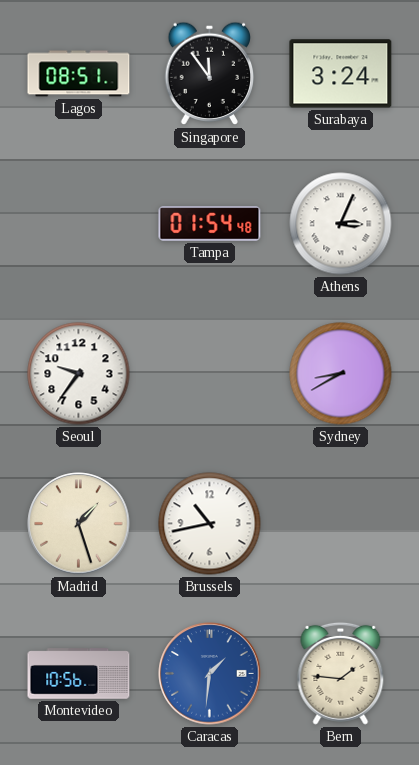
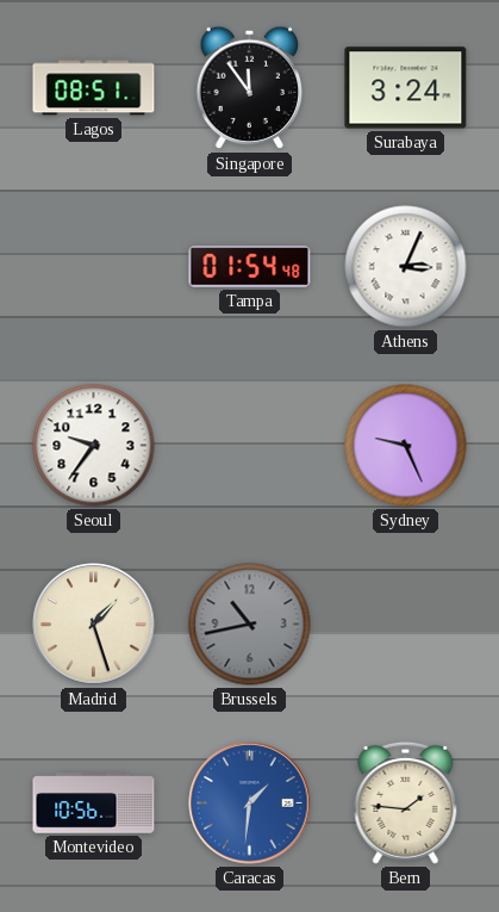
Sydney: 8:40 -> 9:26 (406, 446)
Brussels dial: white -> grey (250, 625)
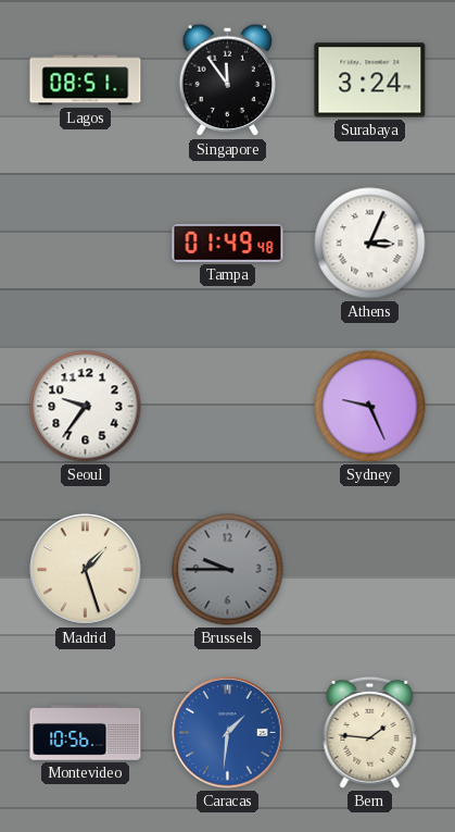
Tampa: 01:54 -> 01:49 (228, 244)
Brussels: 10:43 -> 9:45 (228, 570)
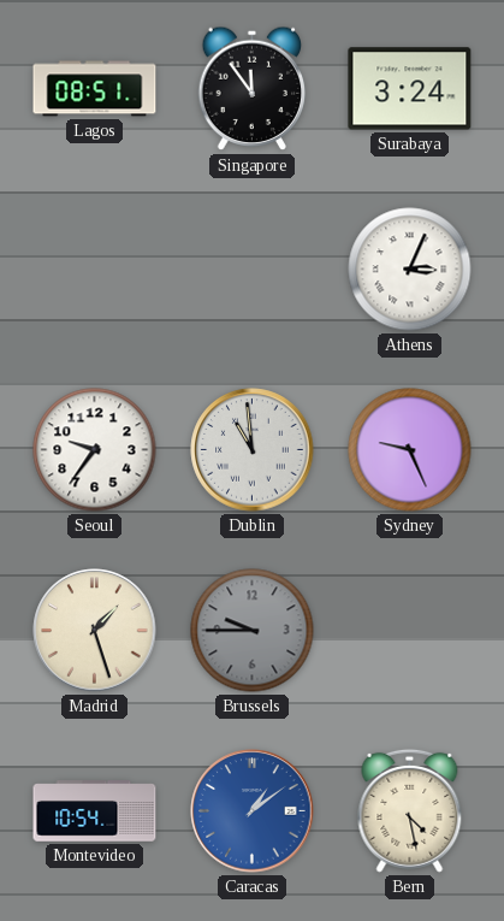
Tampa: 01:49 -> none (228, 244)
Dublin: none -> 10:59 (253, 450)
Montevideo: 10:56 -> 10:54 (95, 811)
Caracas: 1:31 -> 1:09 (253, 811)
Bern: 1:46 -> 4:28 (410, 810)
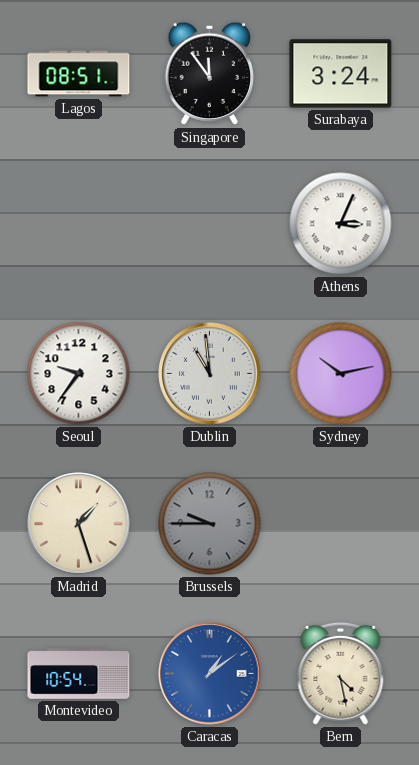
Sydney: 9:26 -> 10:13 (341, 374)
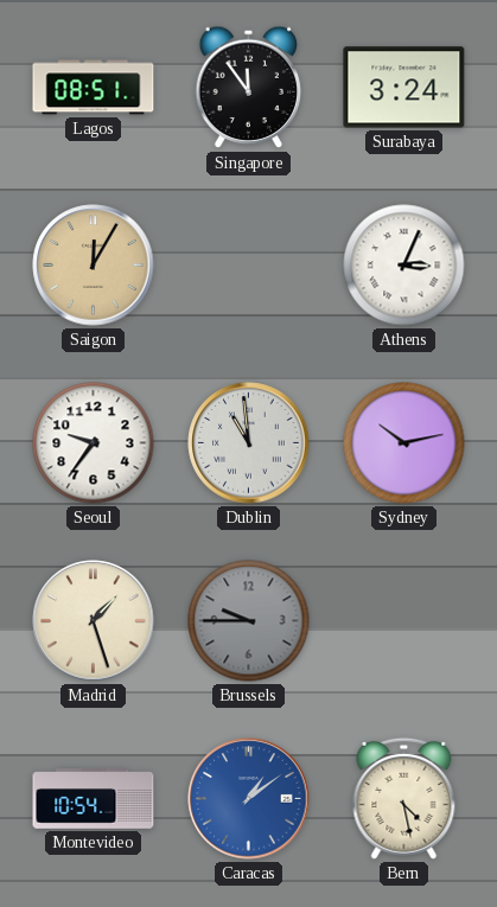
Saigon: none -> 12:05 (94, 266)
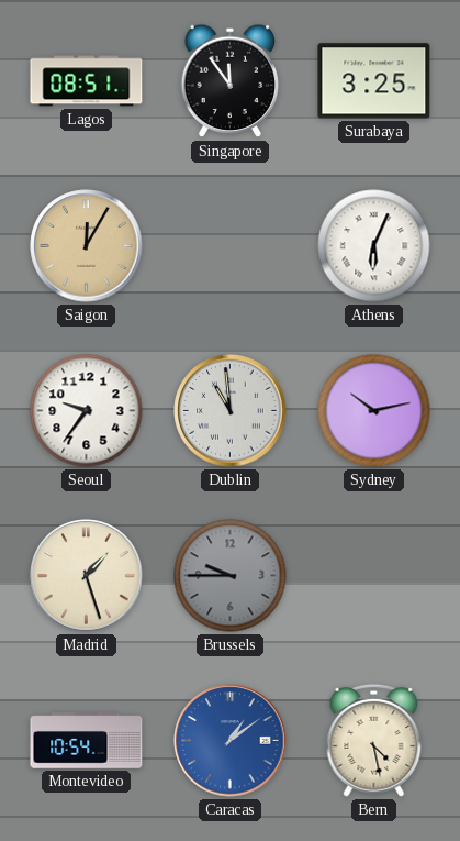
Surabaya: 3:24 -> 3:25 (374, 81)
Athens: 3:04 -> 6:04 (374, 246)
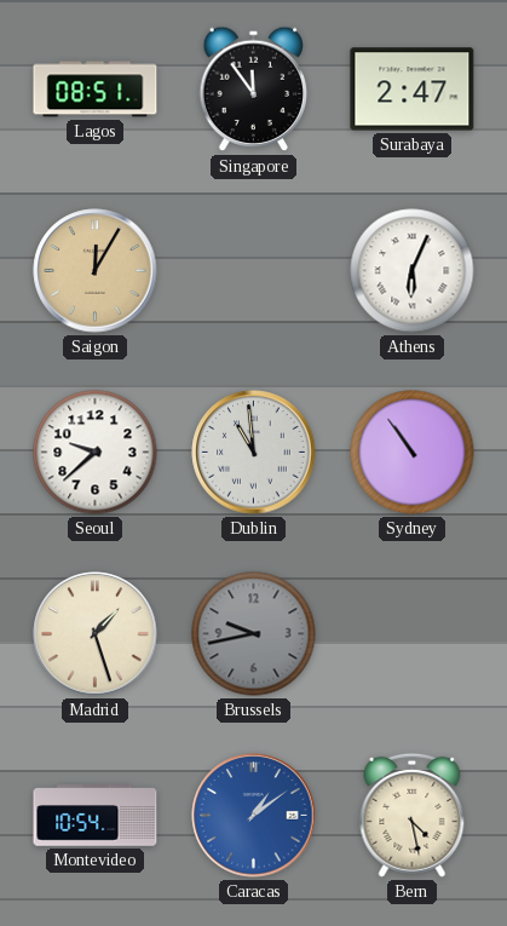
Surabaya: 3:25 -> 2:47 (413, 90)
Seoul: 9:36 -> 9:38 (96, 453)
Sydney: 10:13 -> 10:54 (413, 453)
Brussels: 9:45 -> 9:43 (254, 634)
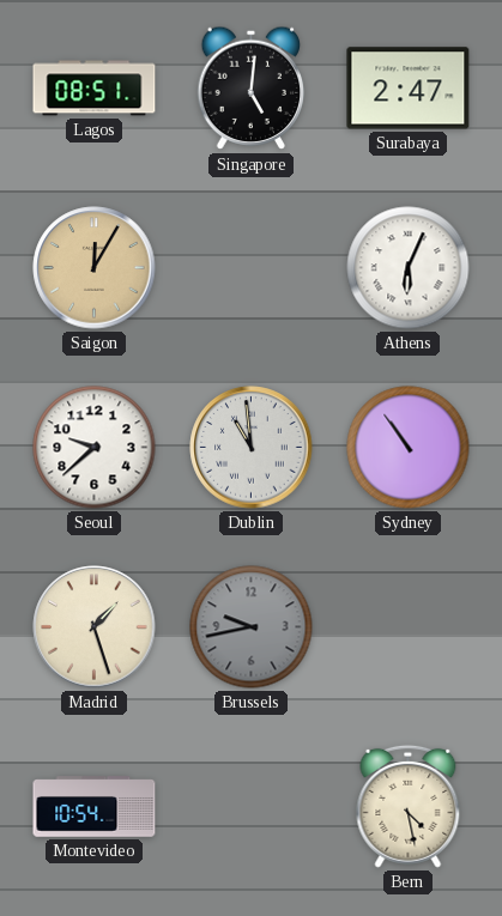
Singapore: 11:54 -> 5:01 (252, 89)
Caracas: 1:09 -> none (254, 816)
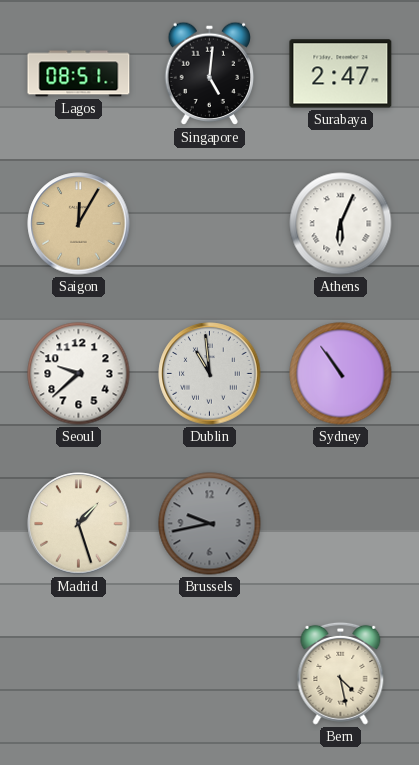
Montevideo: 10:54 -> none (95, 807)
